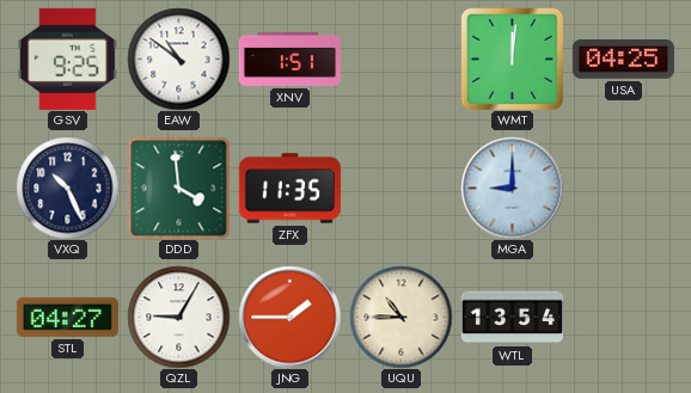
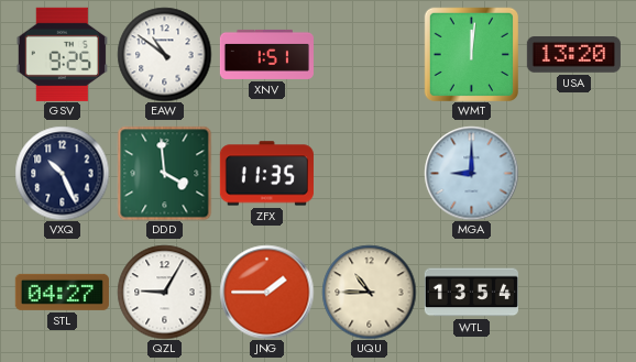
USA: 04:25 -> 13:20 (573, 55)
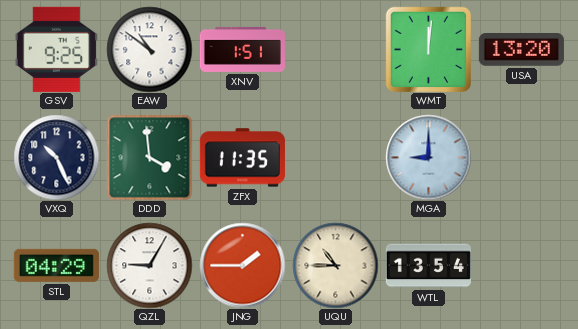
STL: 04:27 -> 04:29 (56, 265)
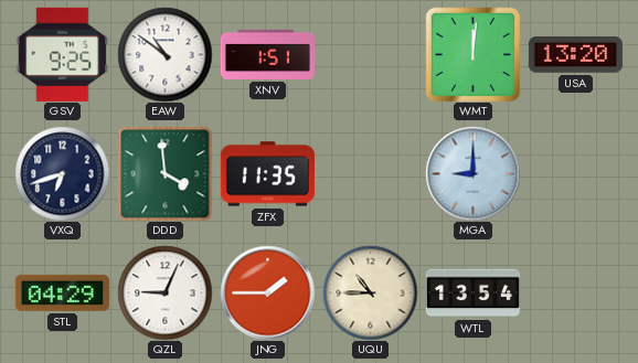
VXQ: 10:26 -> 6:42 (62, 173)
QZL: 9:05 -> 9:04 (164, 292)
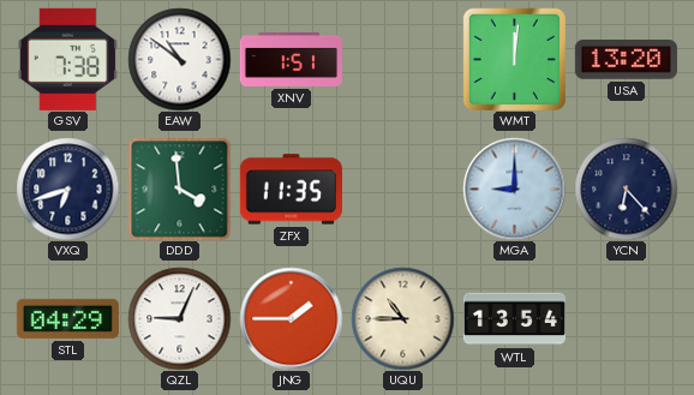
GSV: 9:25 -> 7:38 (67, 59)
YCN: none -> 6:23 (626, 188)
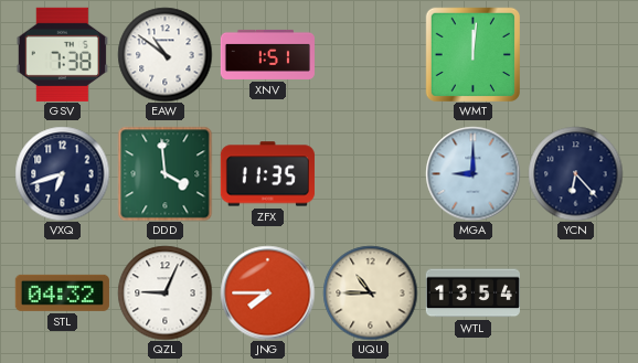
USA: 13:20 -> none (626, 60)
STL: 04:29 -> 04:32 (62, 292)
JNG: 1:45 -> 7:45 (267, 292)
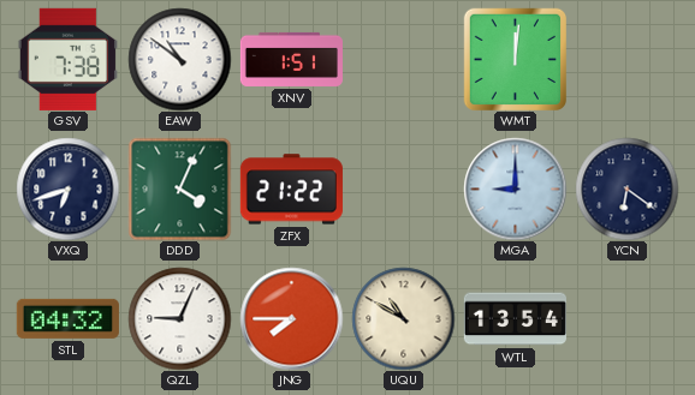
DDD: 3:59 -> 4:04 (179, 188)
ZFX: 11:35 -> 21:22 (291, 190)
YCN: 6:23 -> 6:21 (626, 188)
UQU: 10:45 -> 10:50 (403, 318)
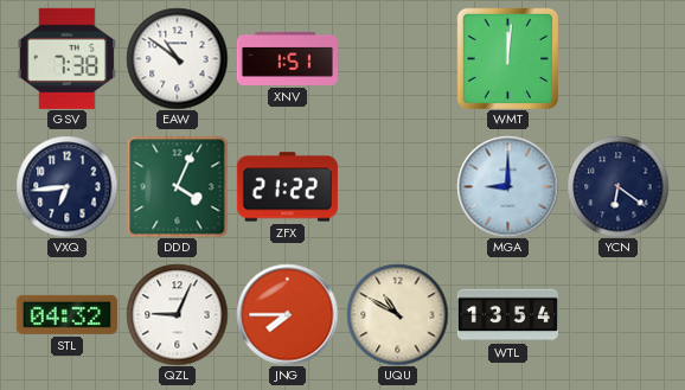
VXQ: 6:42 -> 6:44 (66, 186)
